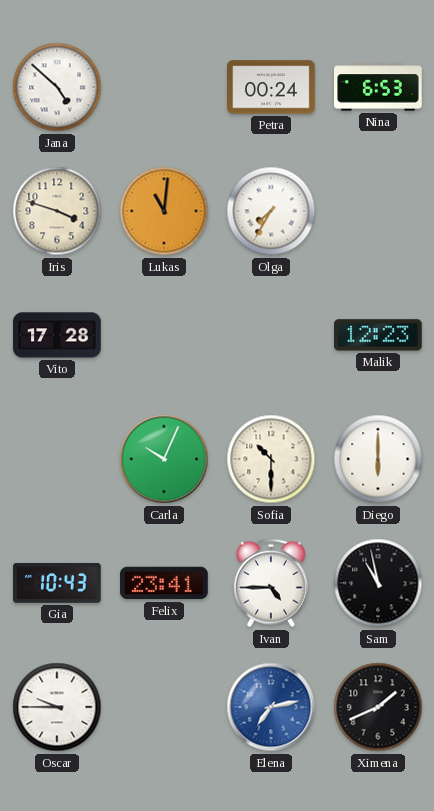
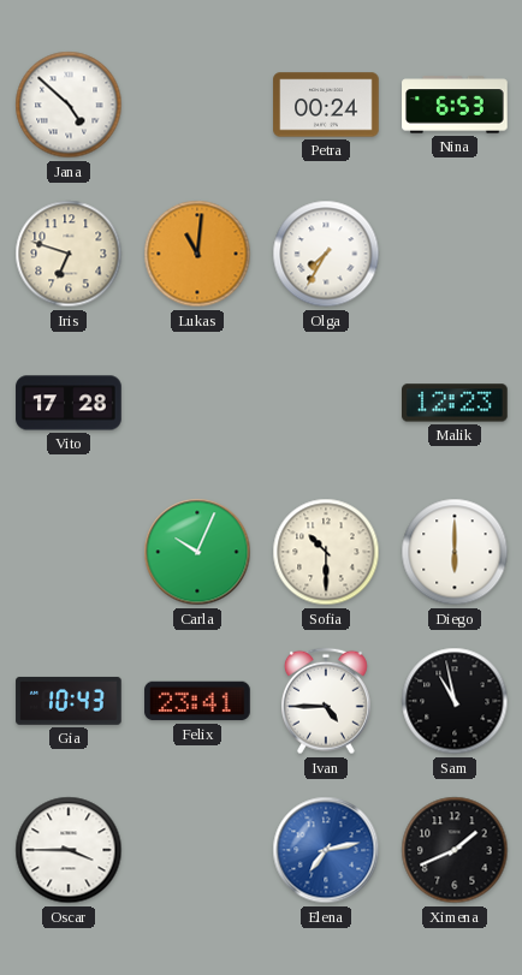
Iris: 3:48 -> 6:48 (69, 254)
Oscar: 9:45 -> 3:45 (69, 850)
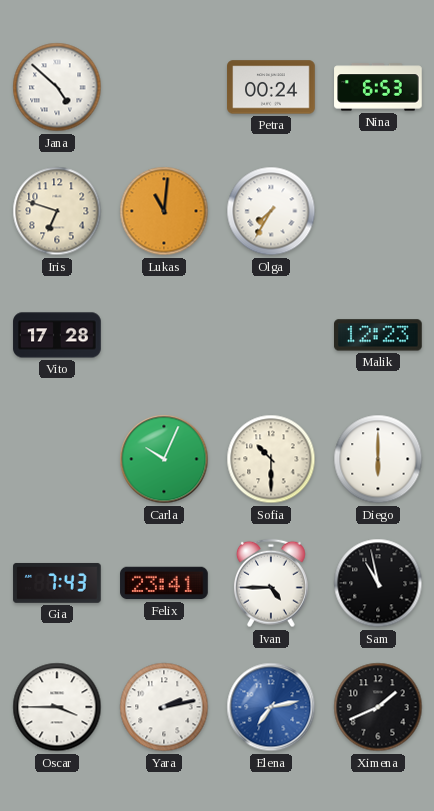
Gia: 10:43 -> 7:43 (57, 583)
Yara: none -> 2:13 (164, 707)
